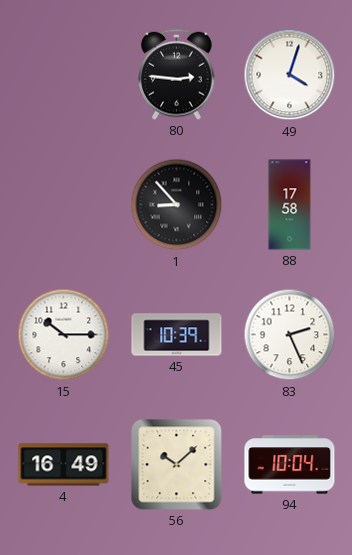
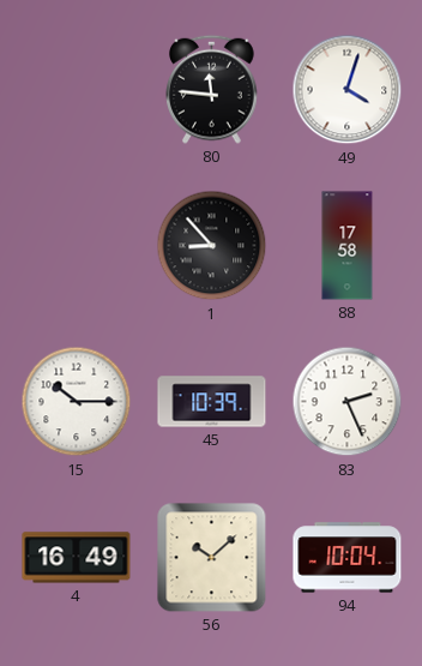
80: 2:46 -> 11:46 (212, 89)
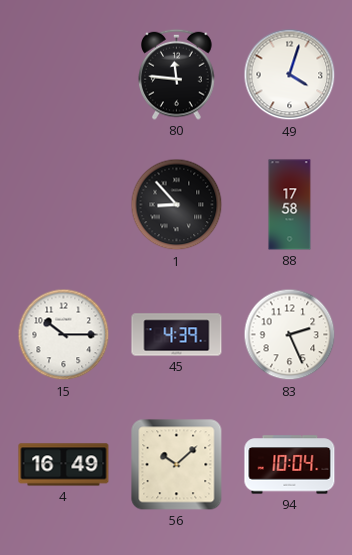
45: 10:39 -> 4:39 (177, 335)
